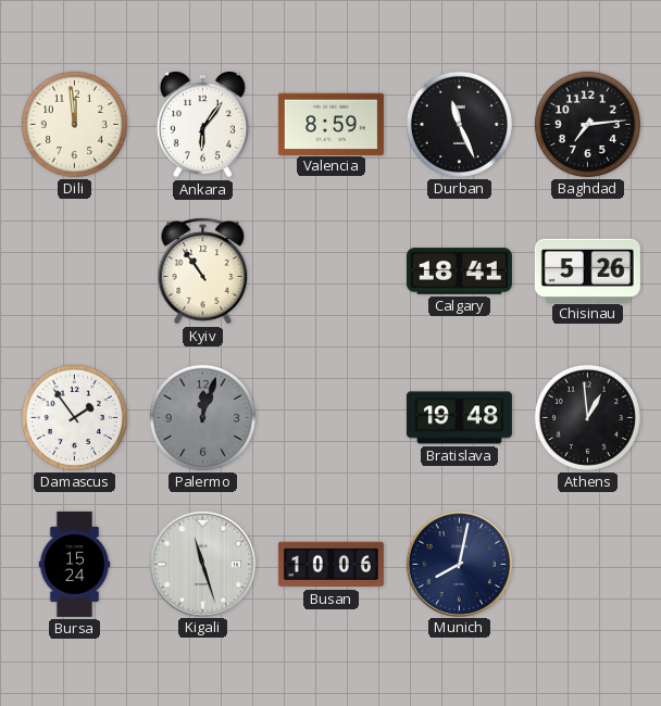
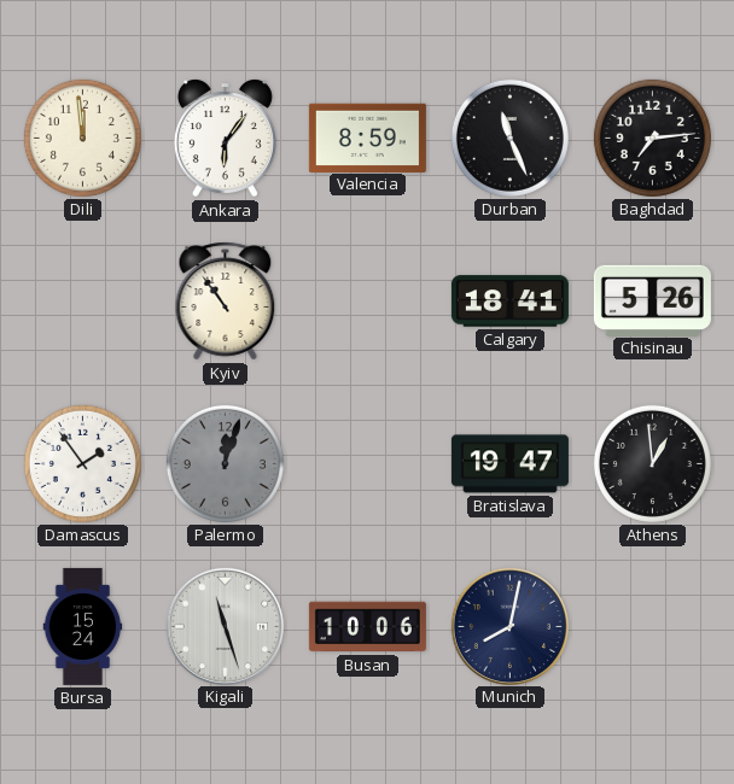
Bratislava: 19:48 -> 19:47 (509, 464)
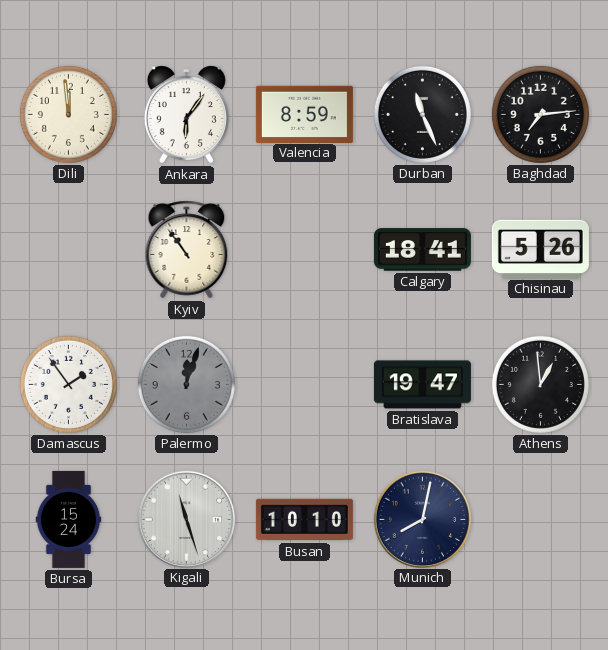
Busan: 10:06 -> 10:10 (304, 520)
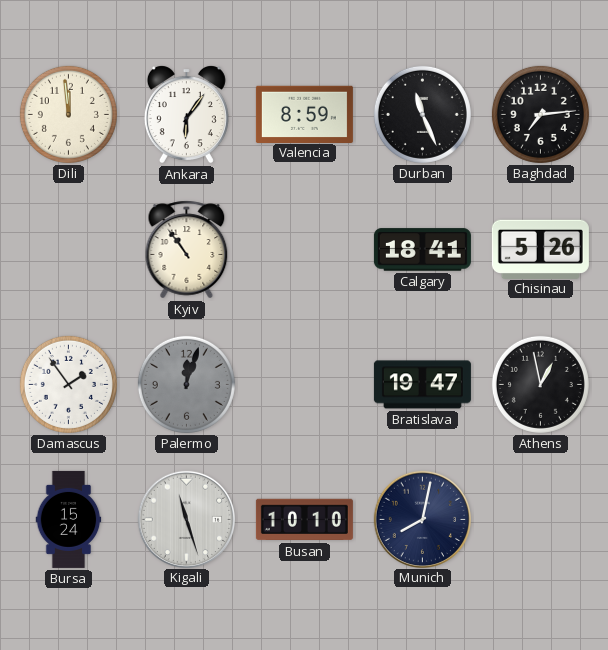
Athens: 12:59 -> 12:58 (540, 384)
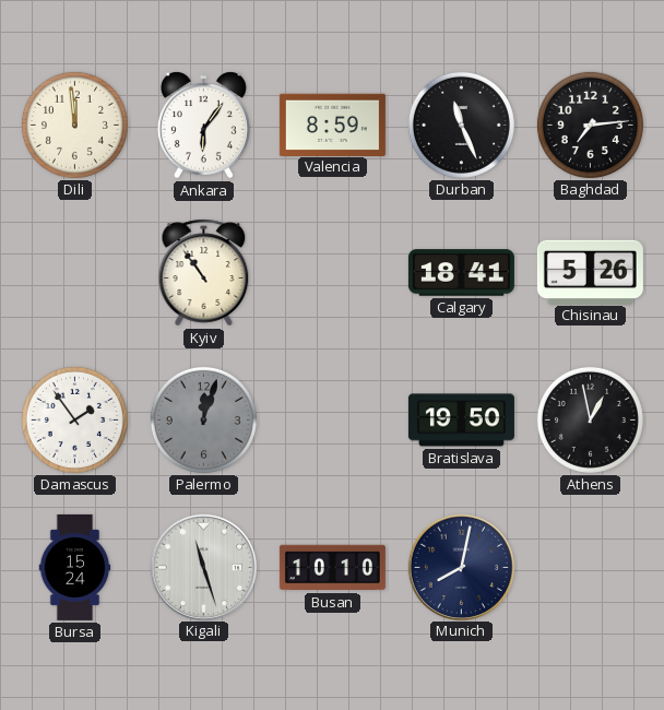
Bratislava: 19:47 -> 19:50 (461, 421)
